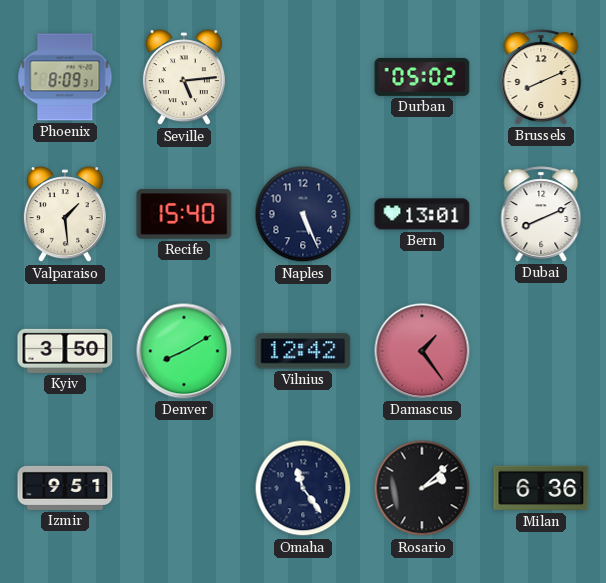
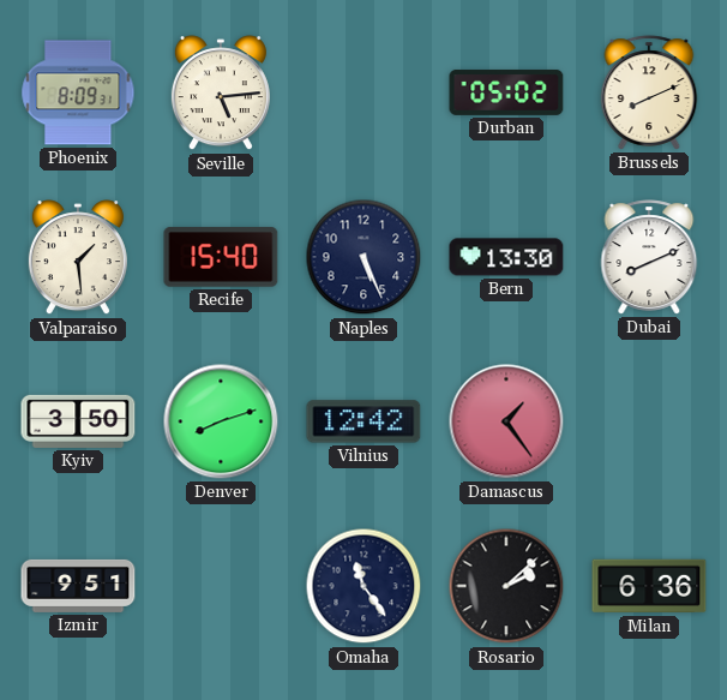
Bern: 13:01 -> 13:30 (506, 257)
Denver: 8:10 -> 8:12 (221, 421)
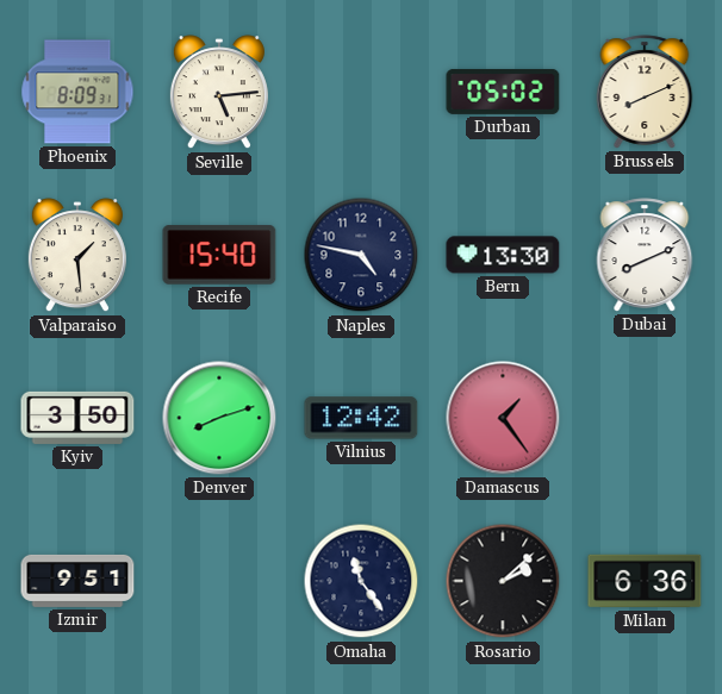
Naples: 5:26 -> 4:47 (361, 255)
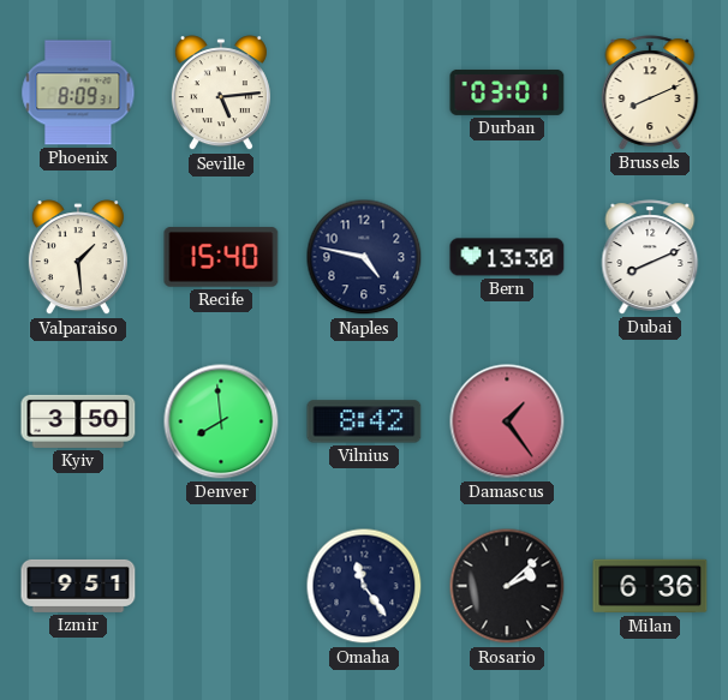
Durban: 05:02 -> 03:01 (507, 92)
Denver: 8:12 -> 7:59 (221, 421)
Vilnius: 12:42 -> 8:42 (364, 421)
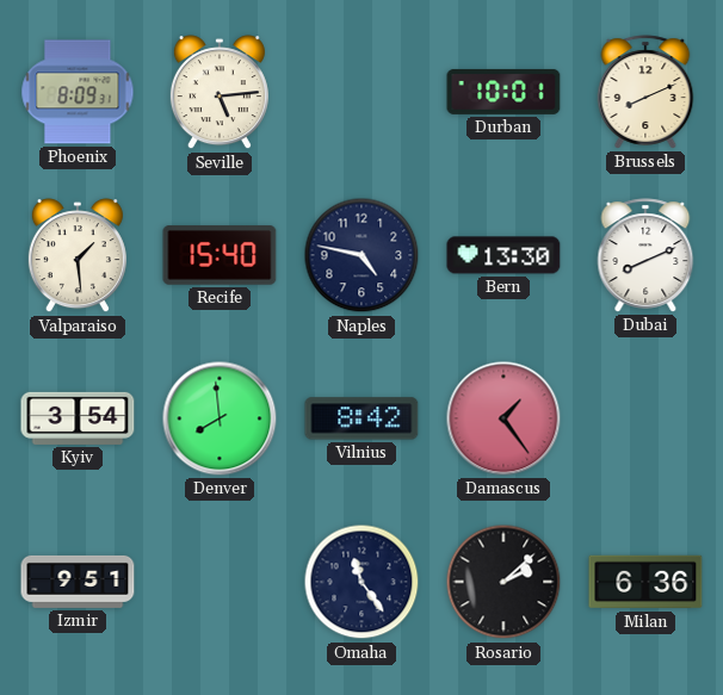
Durban: 03:01 -> 10:01 (503, 92)
Kyiv: 3:50 -> 3:54 (78, 418)
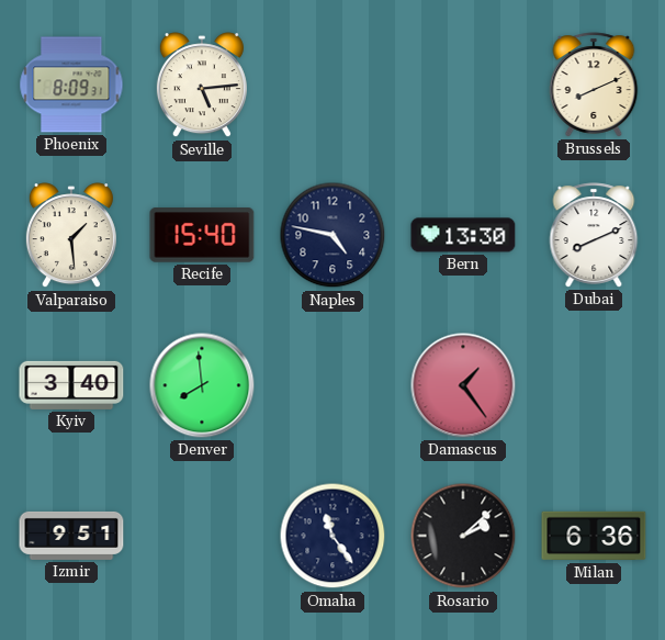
Durban: 10:01 -> none (503, 92)
Kyiv: 3:54 -> 3:40 (71, 385)
Vilnius: 8:42 -> none (361, 418)
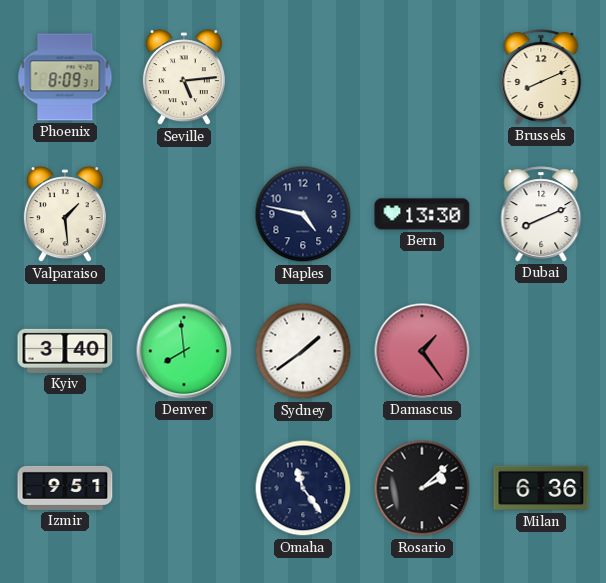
Recife: 15:40 -> none (202, 235)
Sydney: none -> 1:39 (303, 351)
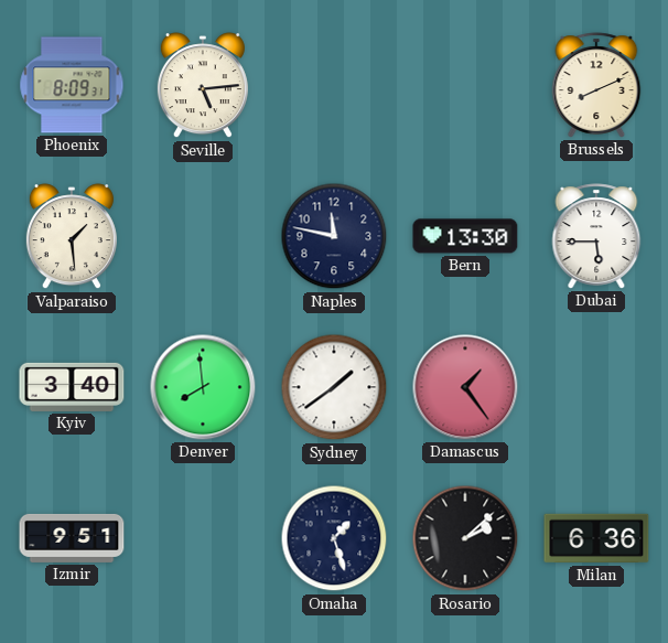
Naples: 4:47 -> 11:47 (334, 236)
Dubai: 8:11 -> 5:45 (596, 236)
Omaha: 11:24 -> 1:27 (334, 538)
